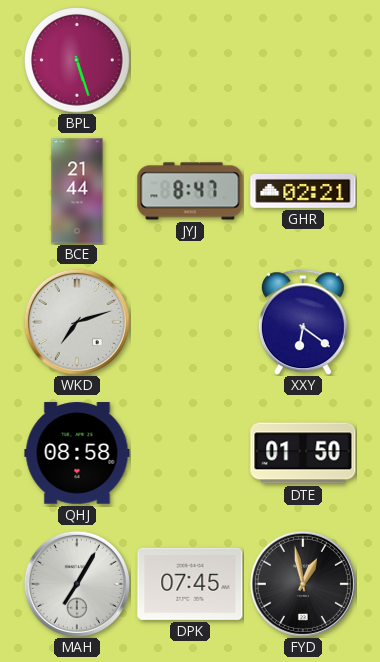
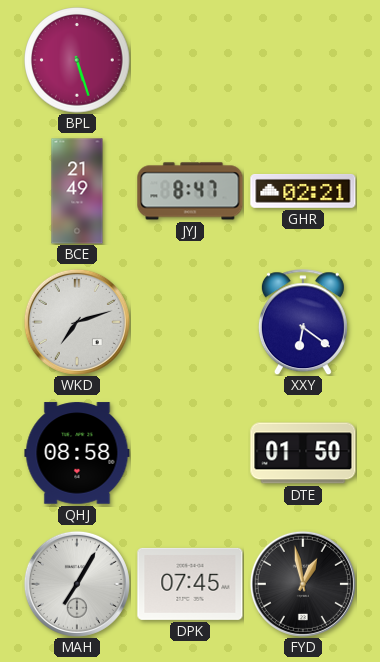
BCE: 21:44 -> 21:49 (77, 191)
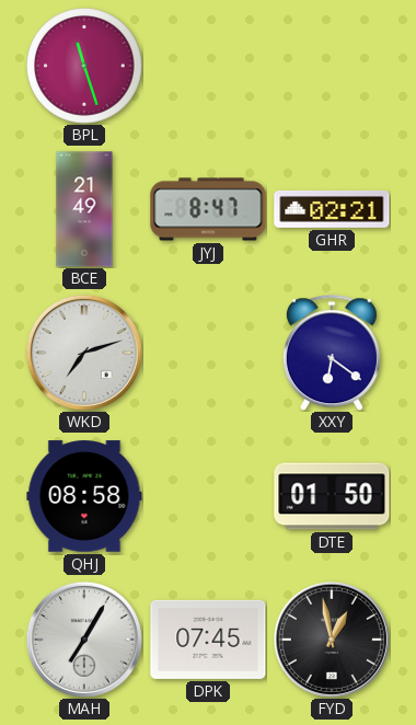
BPL: 5:27 -> 11:27 (84, 66)
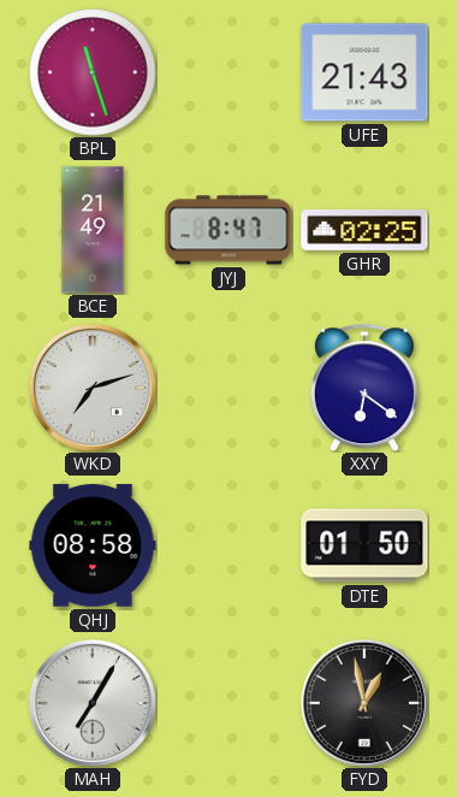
UFE: none -> 21:43 (364, 72)
GHR: 02:21 -> 02:25 (364, 230)
DPK: 07:45 -> none (208, 640)
